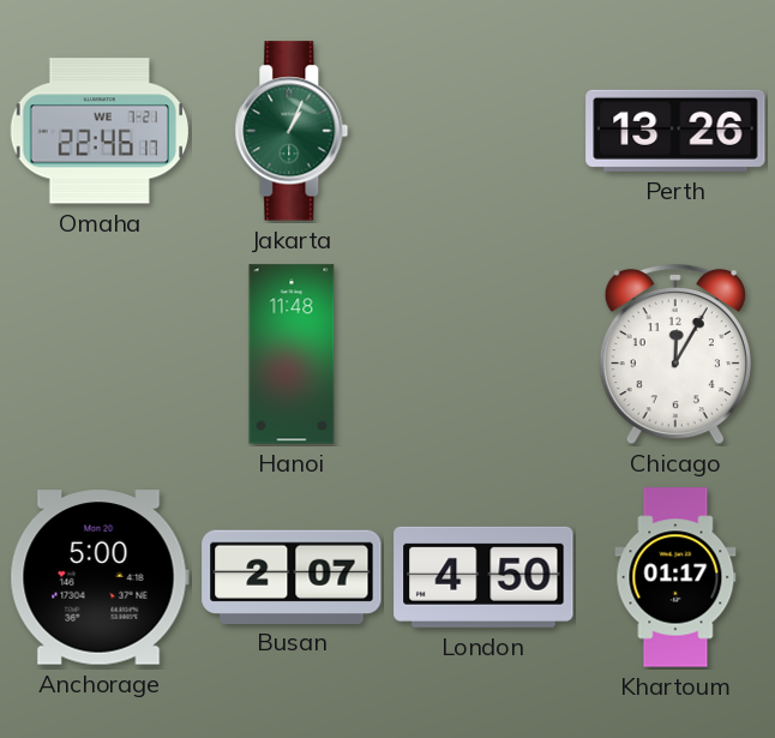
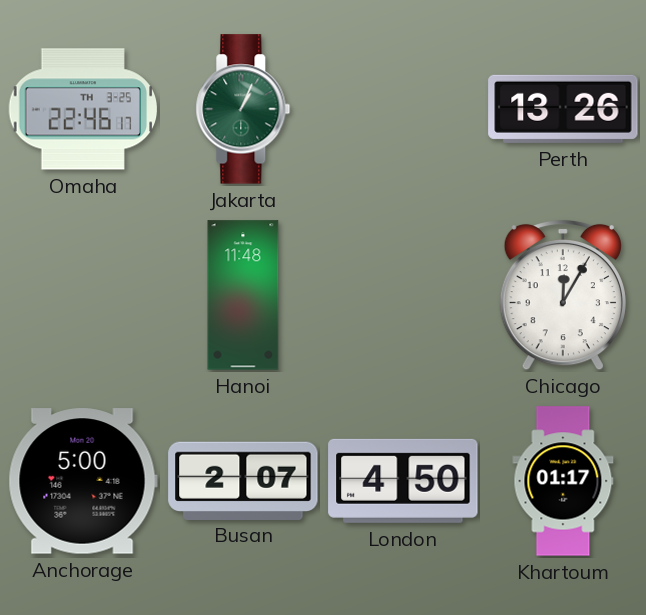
Omaha date: WE 7-21 -> TH 3-25 (83, 109)
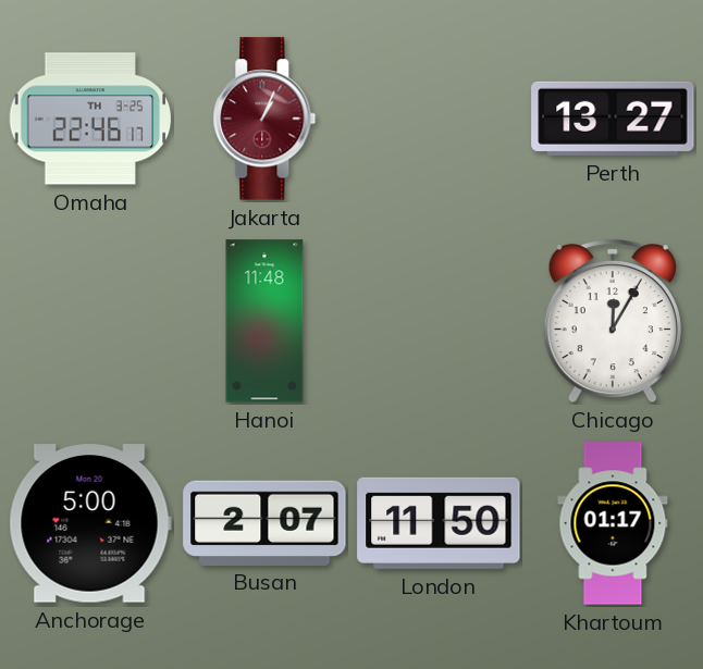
Jakarta dial: green -> burgundy (264, 119)
Perth: 13:26 -> 13:27 (613, 119)
London: 4:50 -> 11:50 (439, 523)
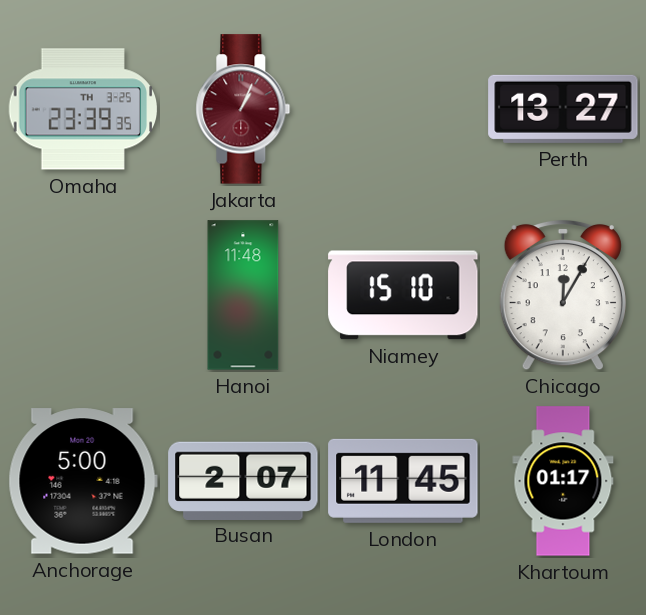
Omaha: 22:46 -> 23:39 (83, 109)
Niamey: none -> 15:10 (403, 295)
London: 11:50 -> 11:45 (403, 481)
